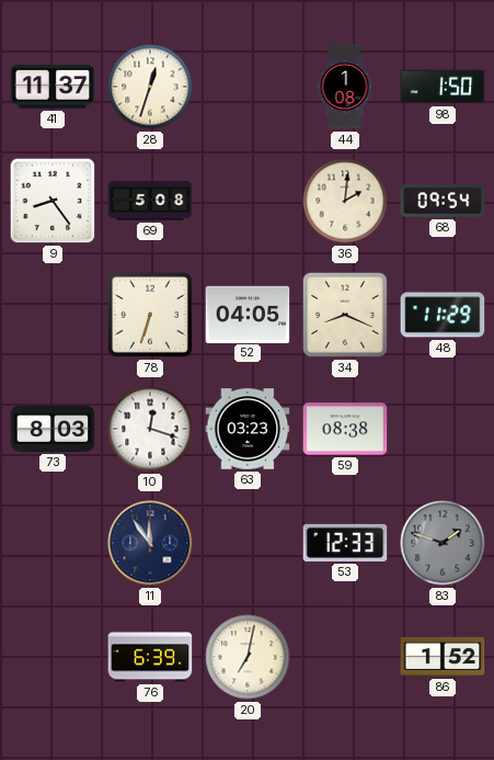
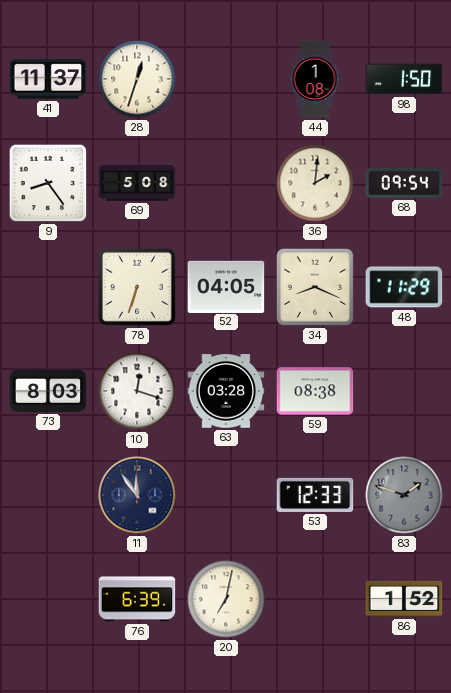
63: 03:23 -> 03:28 (226, 391)
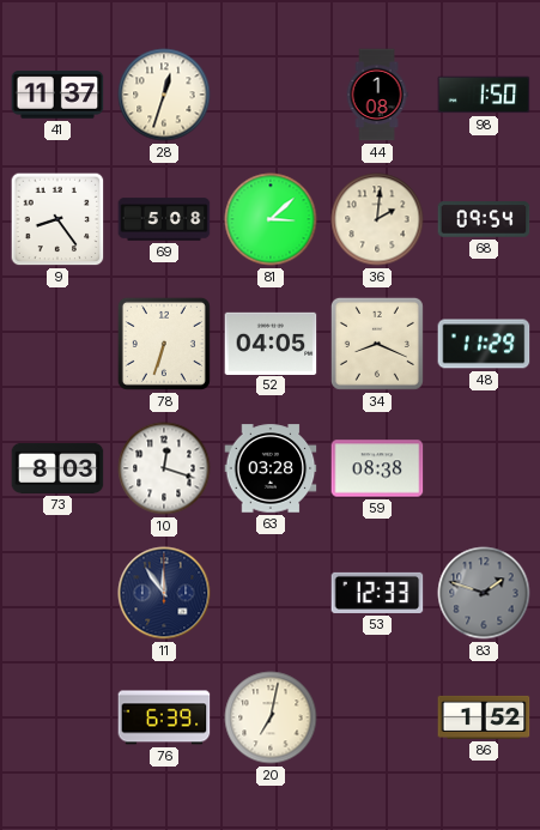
81: none -> 3:08 (271, 219)
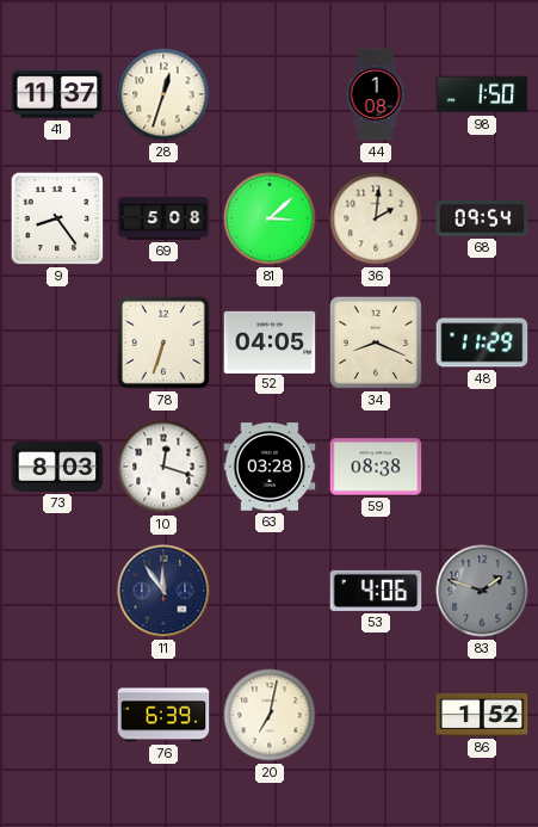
53: 12:33 -> 4:06 (376, 591)
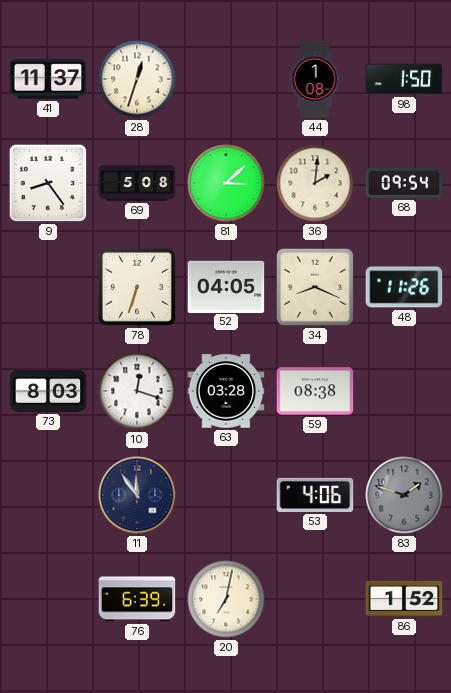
48: 11:29 -> 11:26 (404, 287)
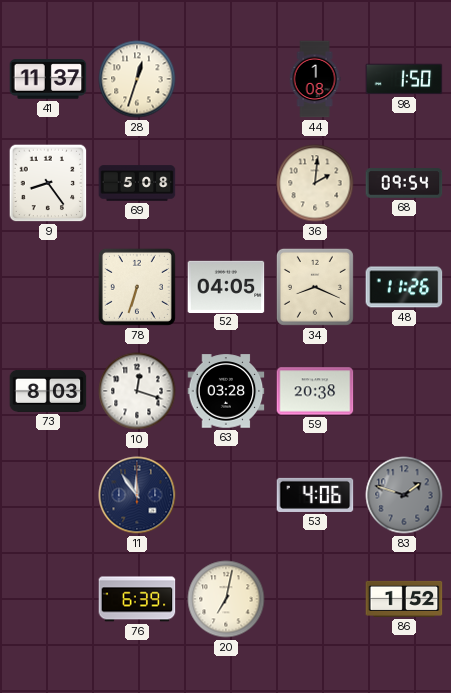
81: 3:08 -> none (226, 183)
59: 08:38 -> 20:38 (315, 391)
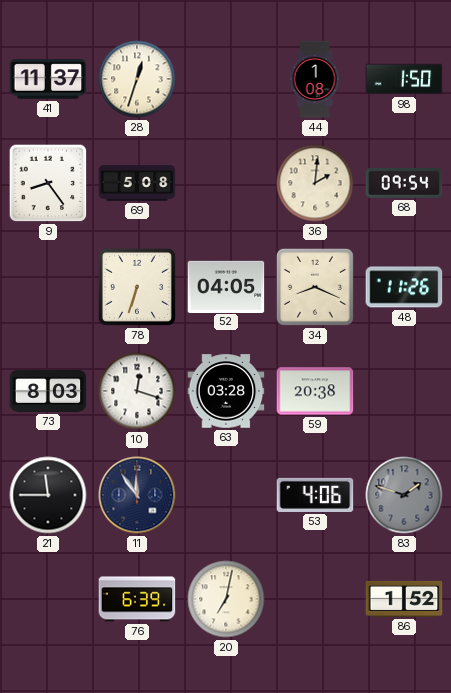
21: none -> 11:45 (48, 495)
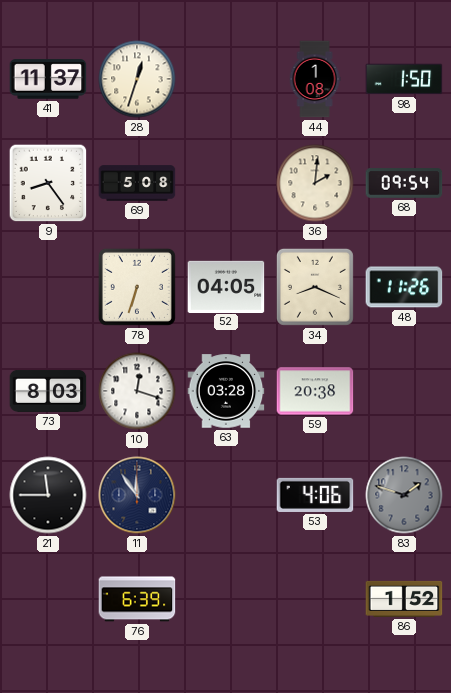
20: 7:02 -> none (226, 599)
